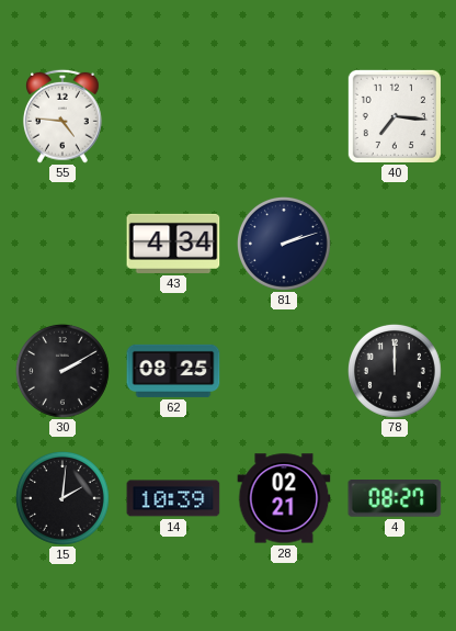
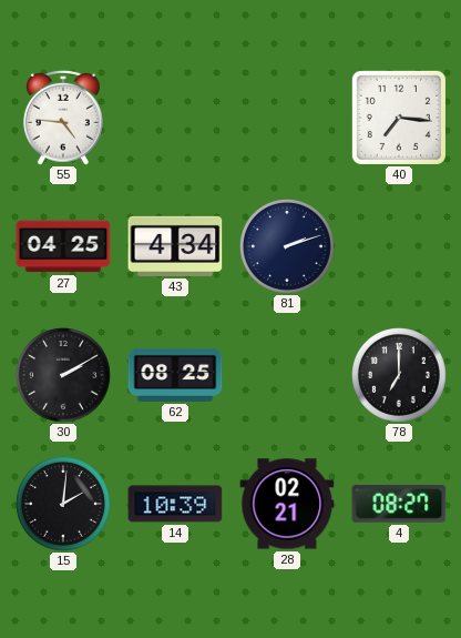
27: none -> 04:25 (63, 246)
78: 12:00 -> 7:00 (399, 375)
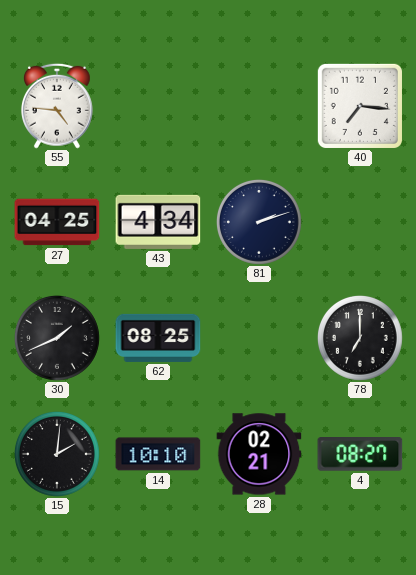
30: 2:10 -> 1:41 (57, 338)
14: 10:39 -> 10:10 (158, 454)
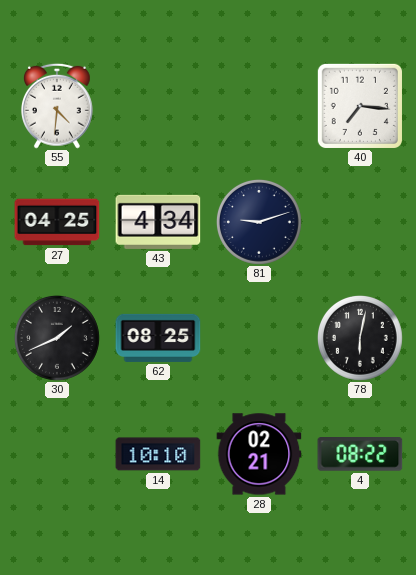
55: 4:46 -> 4:31 (57, 106)
81: 2:12 -> 9:12 (259, 222)
78: 7:00 -> 6:02 (360, 338)
15: 2:01 -> none (57, 454)
4: 08:27 -> 08:22 (360, 455)
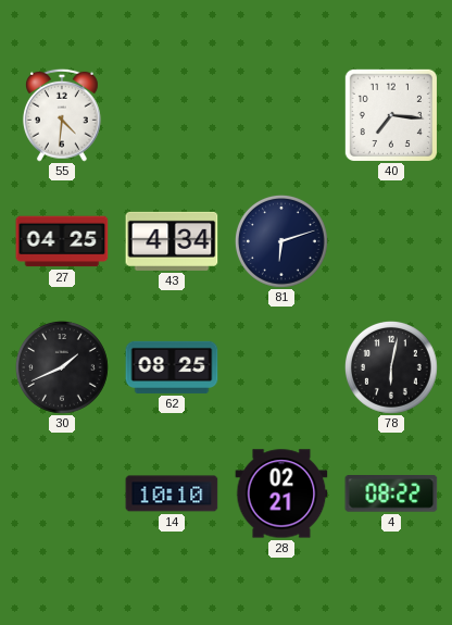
81: 9:12 -> 6:12 (281, 241)
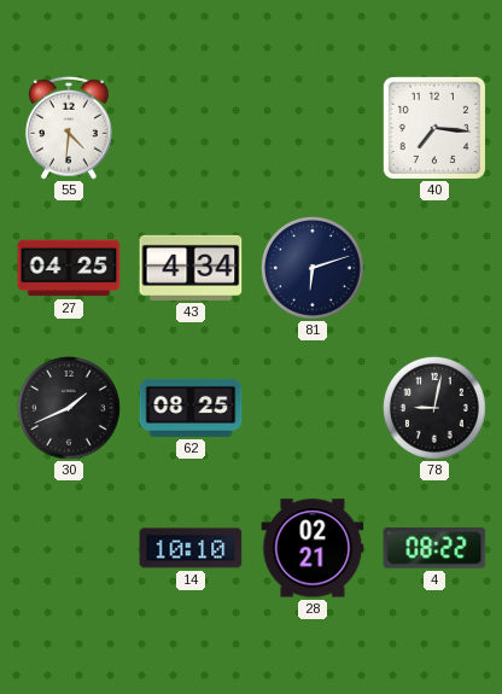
78: 6:02 -> 9:02 (434, 408)
